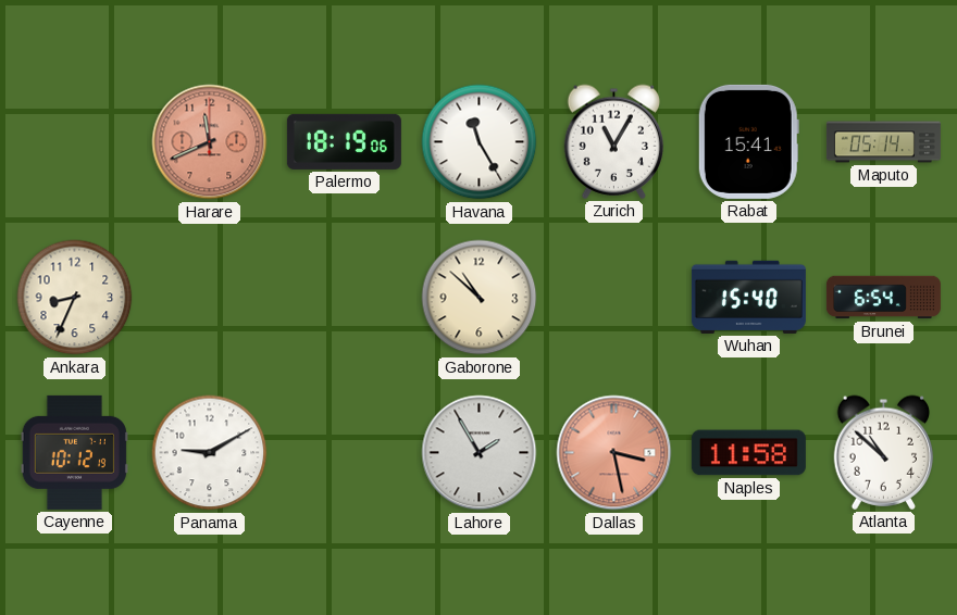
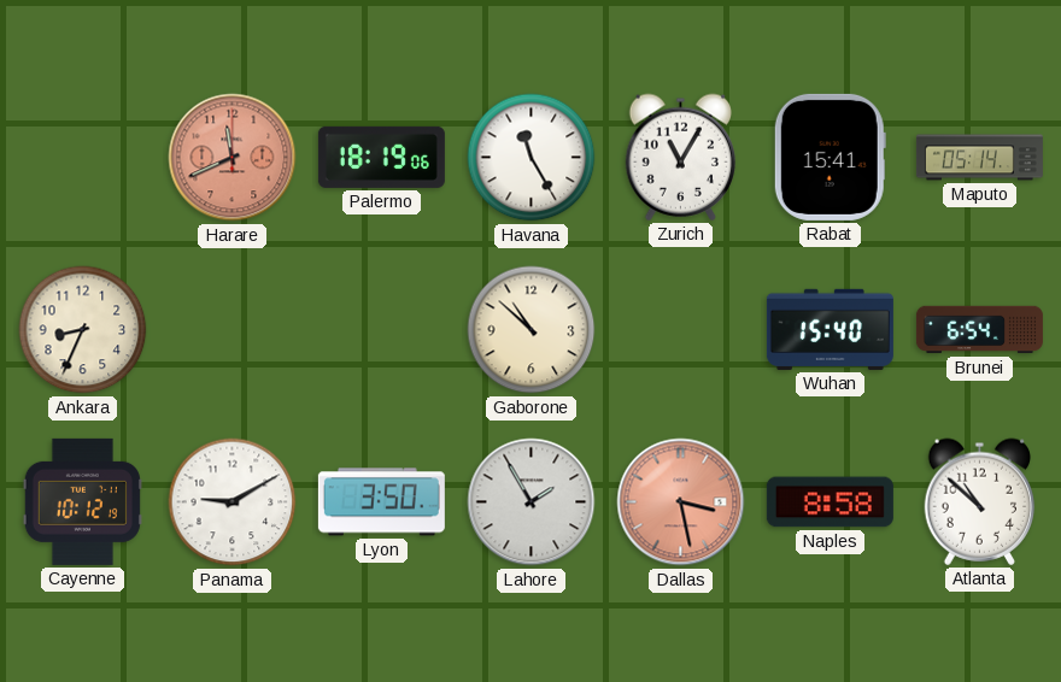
Lyon: none -> 3:50 (381, 502)
Naples: 11:58 -> 8:58 (830, 502)
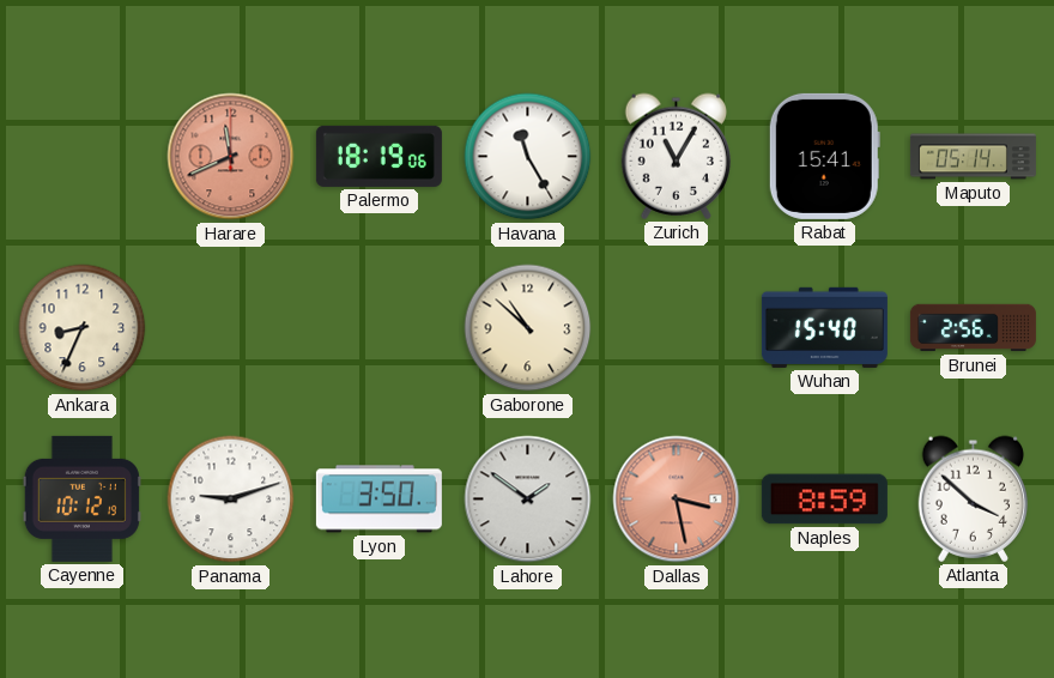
Brunei: 6:54 -> 2:56 (973, 328)
Panama: 9:10 -> 9:12 (231, 500)
Lahore: 1:55 -> 1:51 (528, 500)
Naples: 8:58 -> 8:59 (824, 500)
Atlanta: 10:52 -> 3:52 (974, 498)
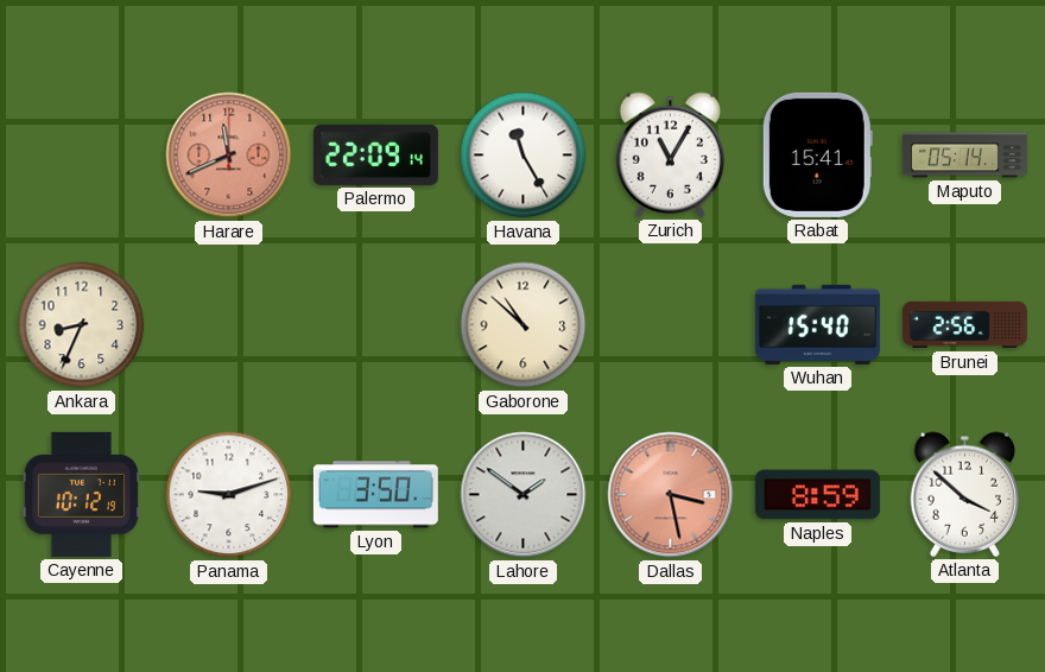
Palermo: 18:19 -> 22:09 (375, 154)
